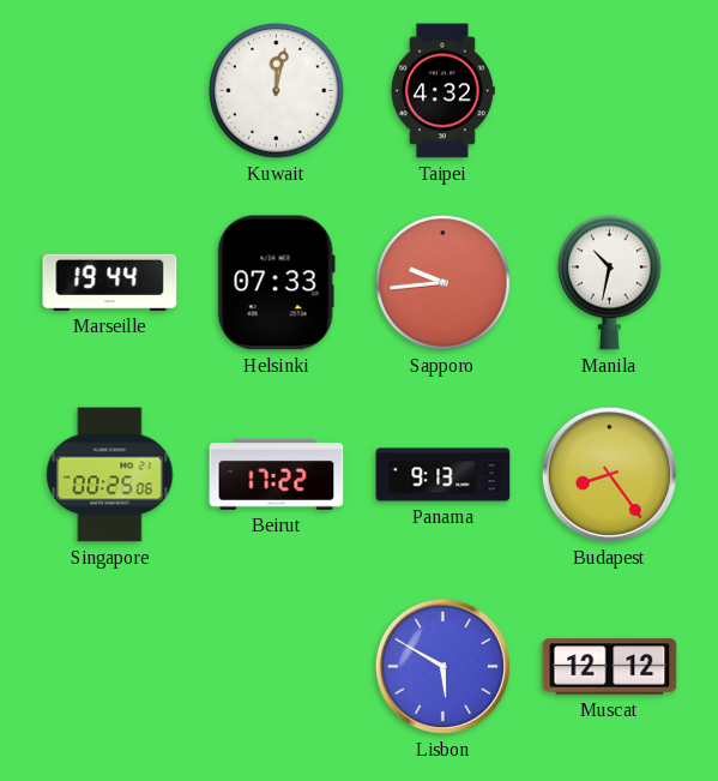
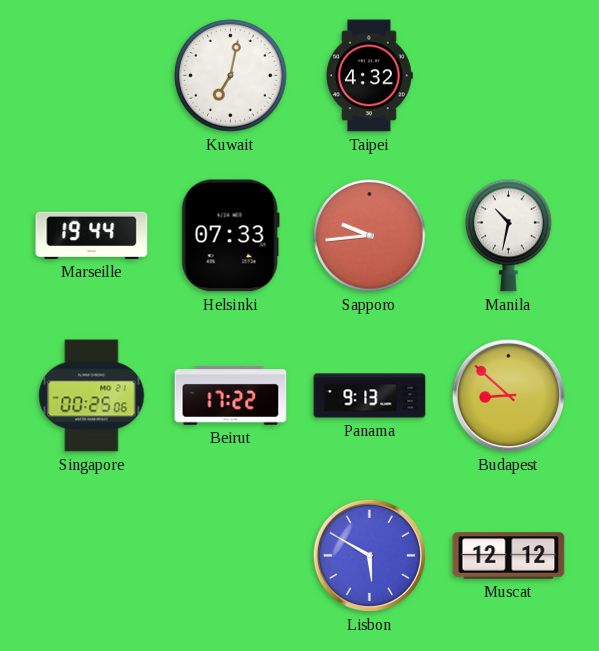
Kuwait: 12:02 -> 7:02 (231, 76)
Budapest: 8:24 -> 8:52 (508, 395)
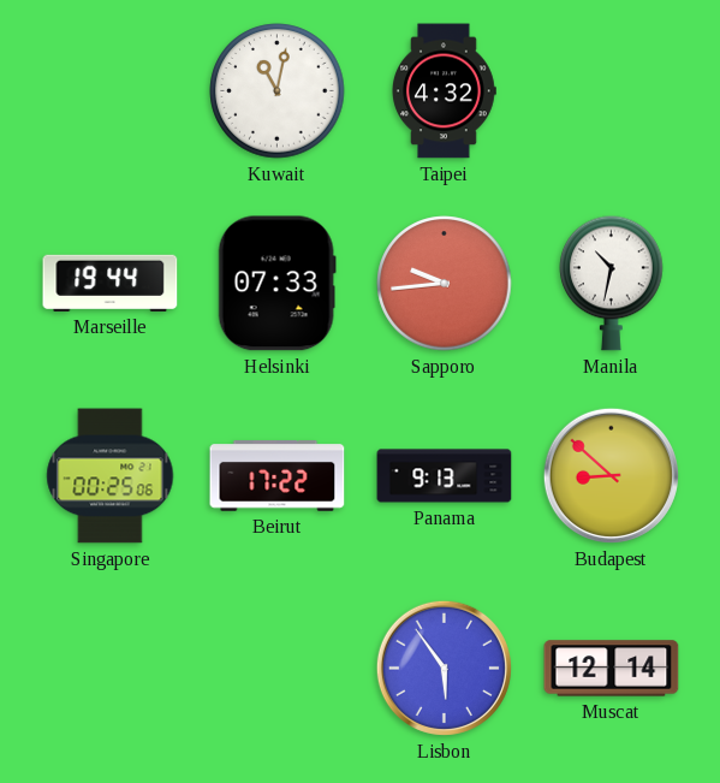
Kuwait: 7:02 -> 11:02 (278, 91)
Lisbon: 5:50 -> 5:54 (444, 668)
Muscat: 12:12 -> 12:14 (612, 669)
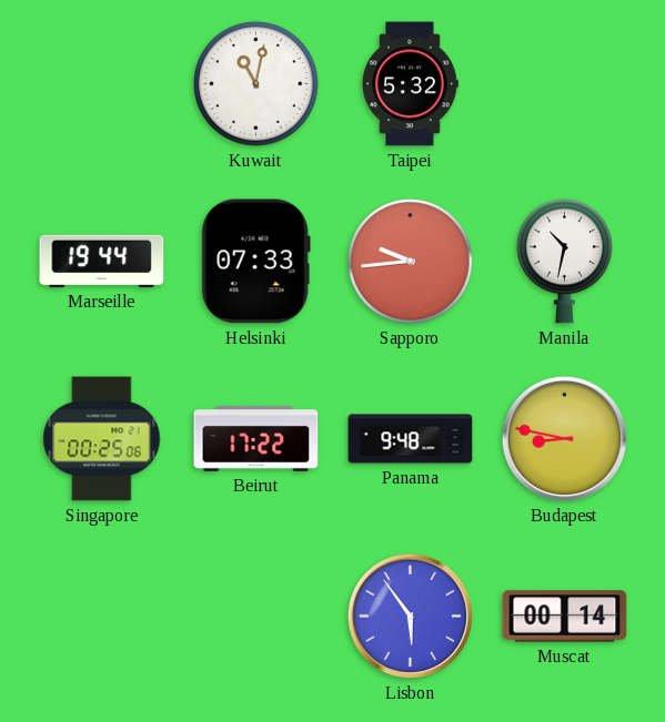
Taipei: 4:32 -> 5:32 (410, 84)
Panama: 9:13 -> 9:48 (411, 439)
Budapest: 8:52 -> 8:47 (564, 438)
Muscat: 12:14 -> 00:14 (565, 617)
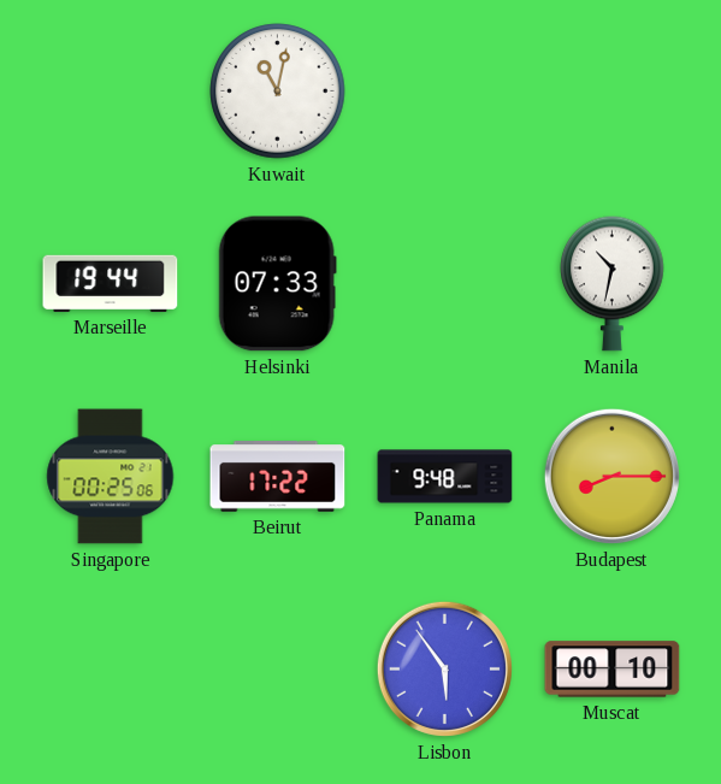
Taipei: 5:32 -> none (410, 84)
Sapporo: 9:44 -> none (411, 262)
Budapest: 8:47 -> 8:15 (611, 476)
Muscat: 00:14 -> 00:10 (613, 670)
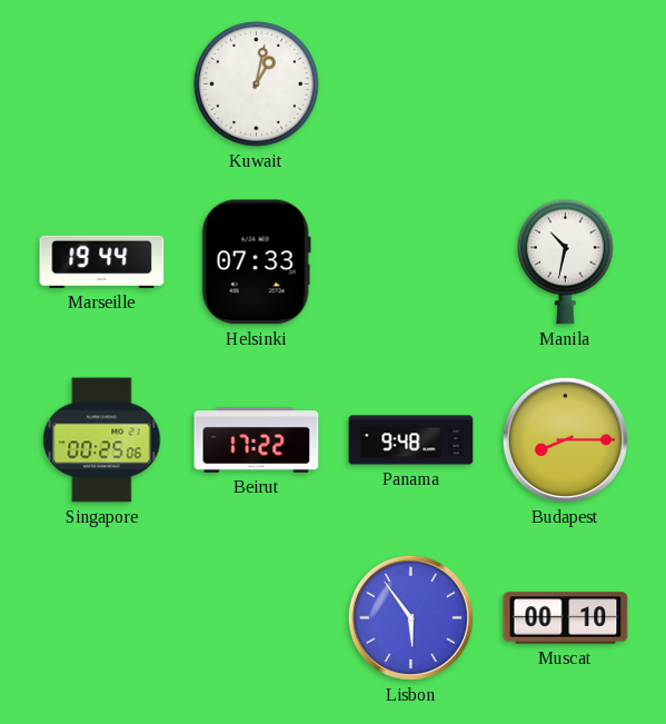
Kuwait: 11:02 -> 1:02 (257, 85)
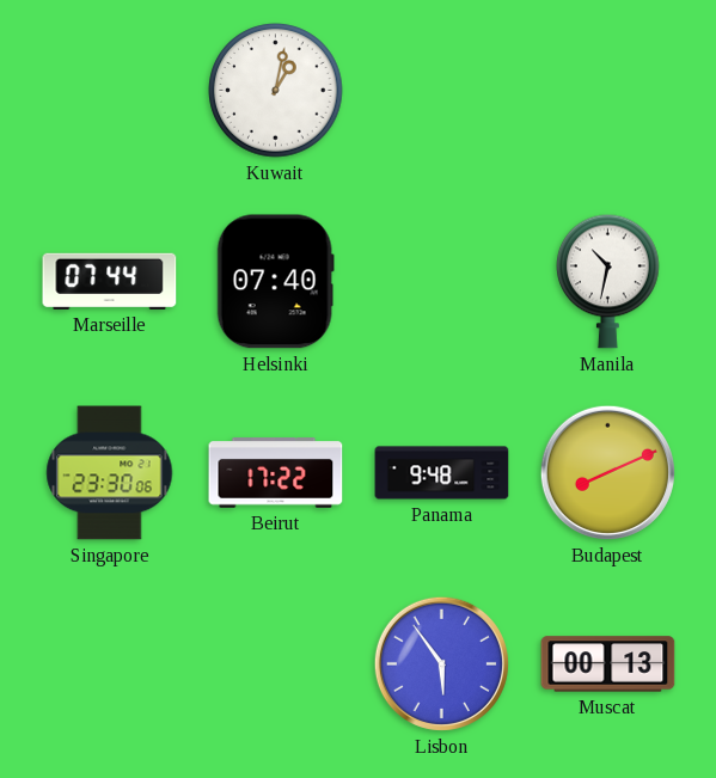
Marseille: 19:44 -> 07:44 (110, 281)
Helsinki: 07:33 -> 07:40 (275, 282)
Singapore: 00:25 -> 23:30 (110, 473)
Budapest: 8:15 -> 8:11 (607, 472)
Muscat: 00:10 -> 00:13 (608, 664)
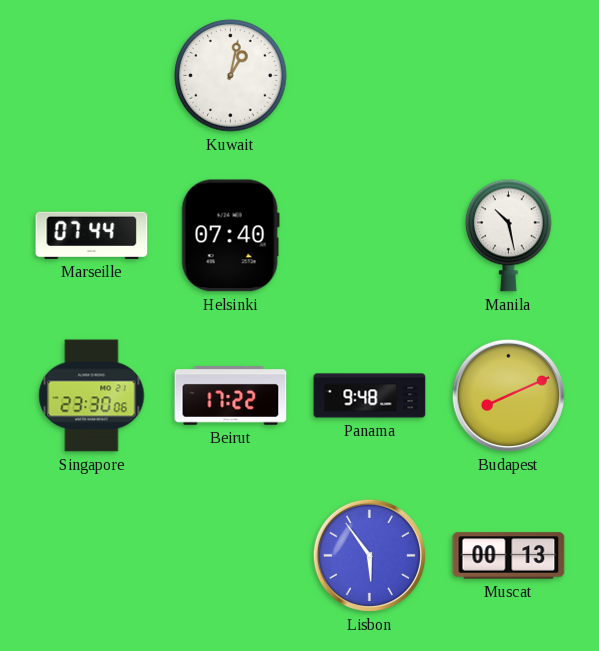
Manila: 10:32 -> 10:28 (509, 235)
